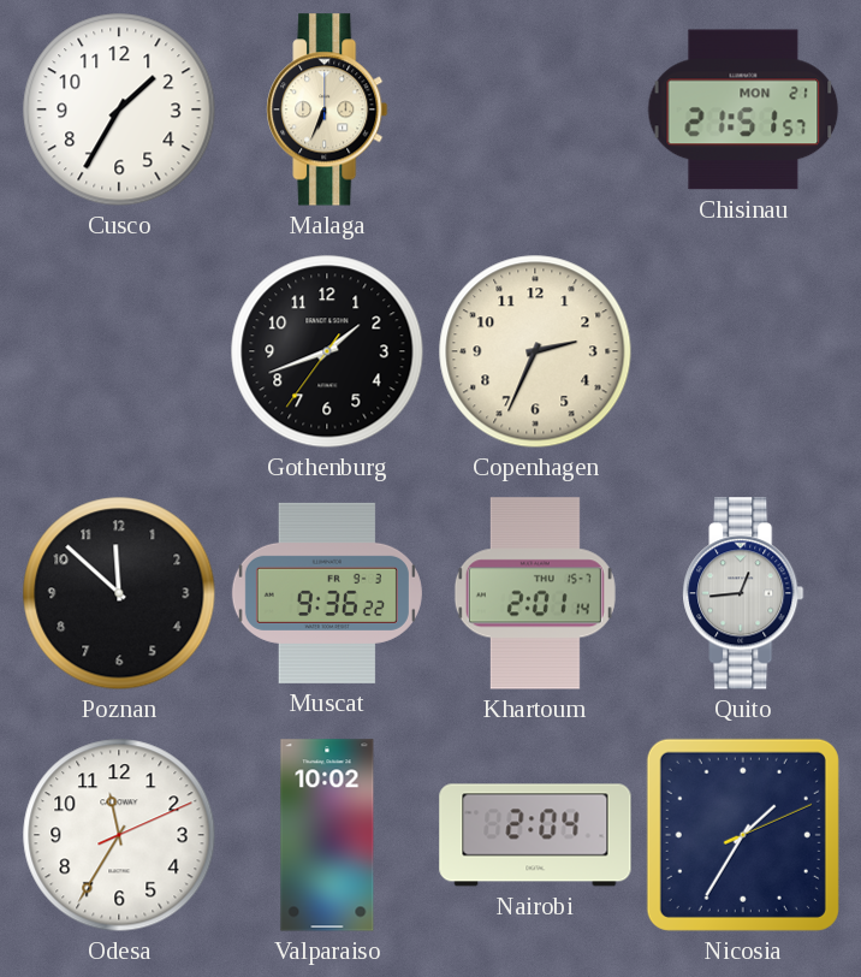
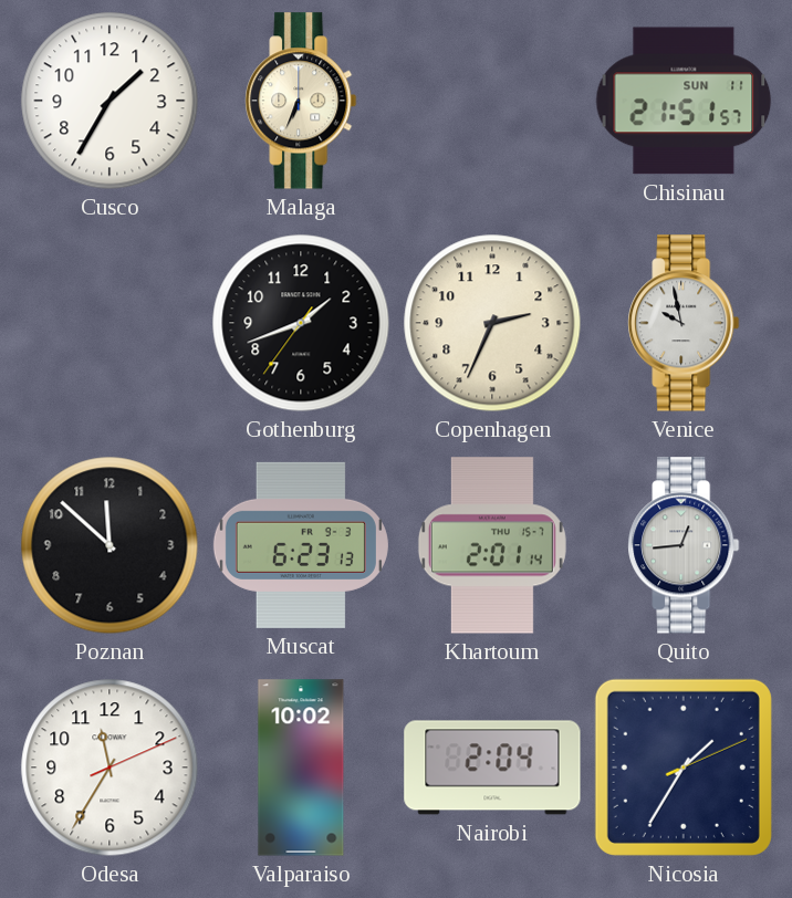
Chisinau date: MON 21 -> SUN 11 (684, 101)
Venice: none -> 9:58 (684, 323)
Muscat: 9:36 -> 6:23 (301, 545)
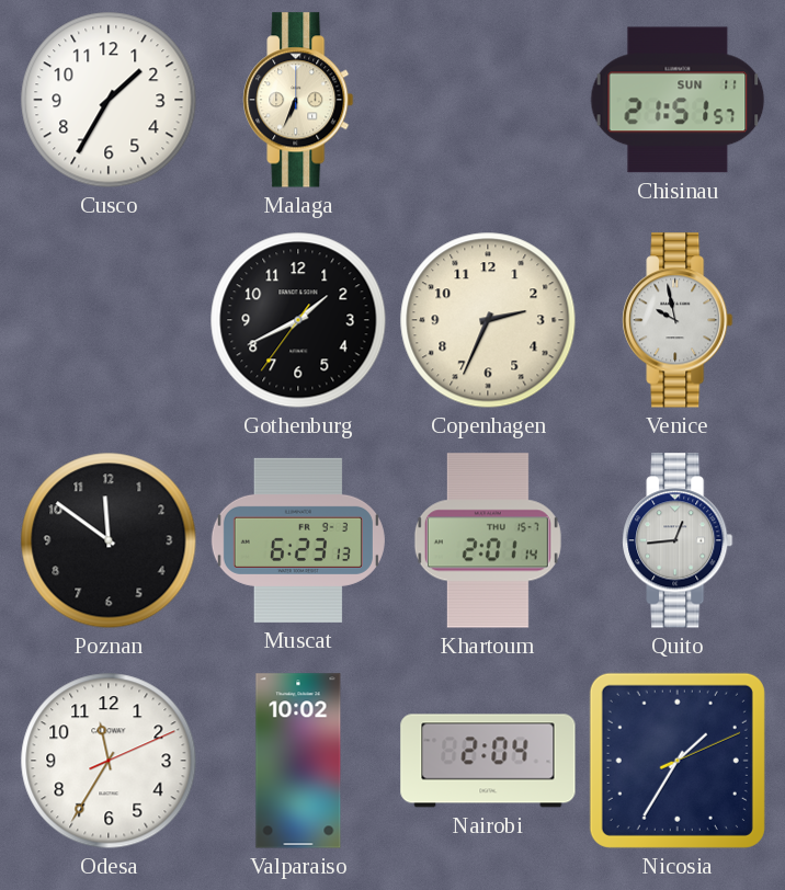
Gothenburg: 1:41 -> 1:40 (298, 320)
Poznan: 11:52 -> 11:51 (109, 540)
